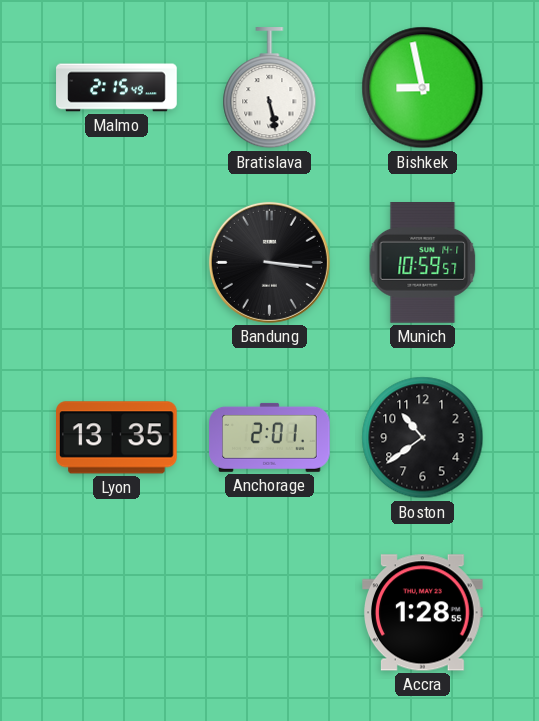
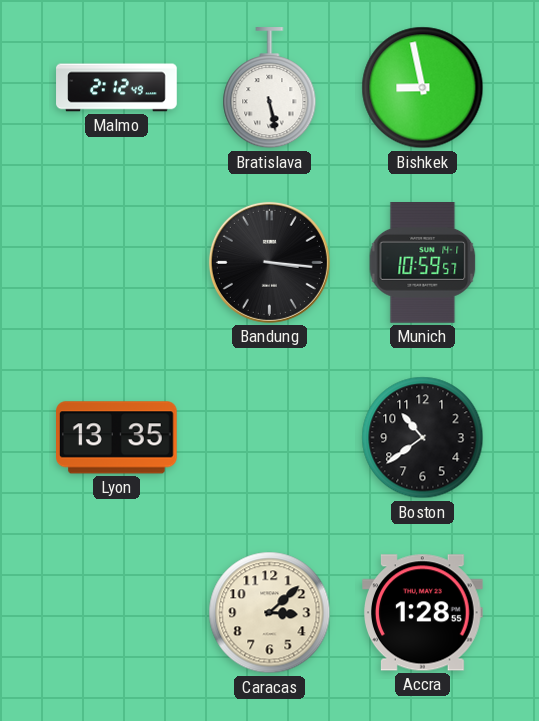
Malmo: 2:15 -> 2:12 (117, 88)
Anchorage: 2:01 -> none (270, 437)
Caracas: none -> 3:08 (270, 613)
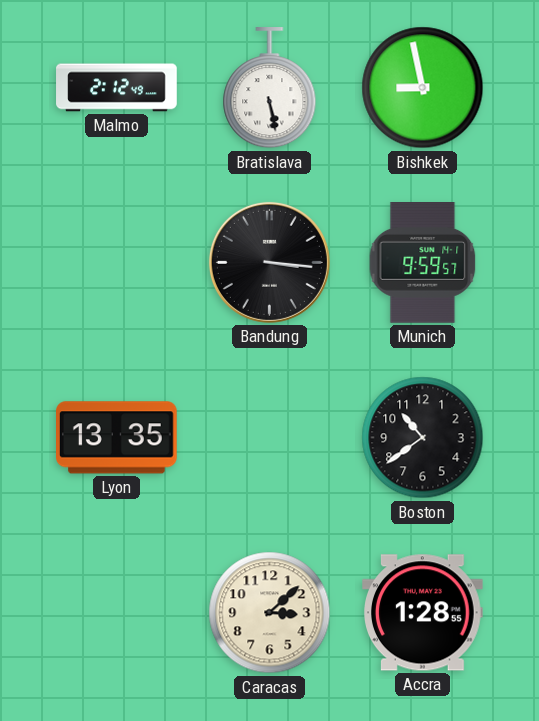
Munich: 10:59 -> 9:59 (423, 263)
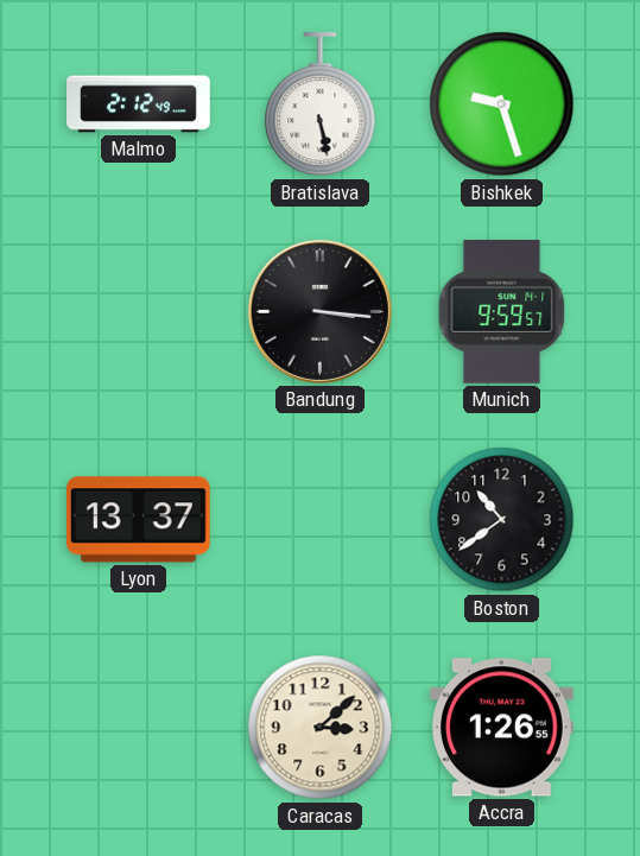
Bishkek: 8:58 -> 9:27 (502, 104)
Lyon: 13:35 -> 13:37 (139, 520)
Accra: 1:28 -> 1:26 (502, 728)
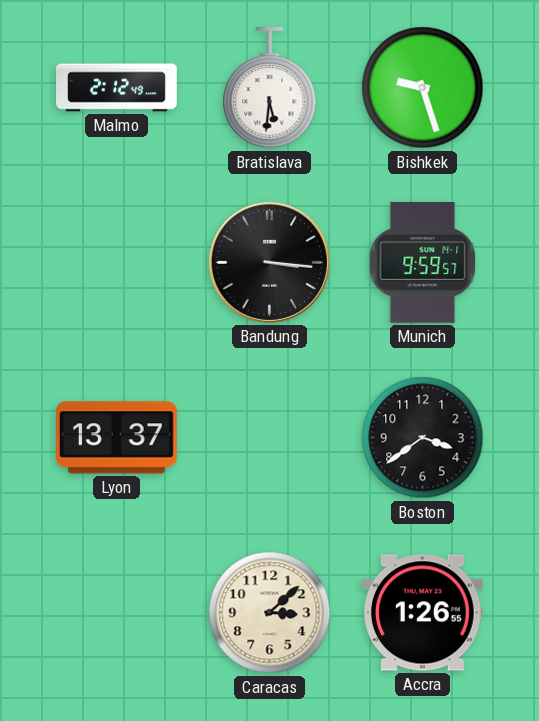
Bratislava: 5:28 -> 5:31 (270, 89)
Boston: 10:39 -> 3:39 (423, 438)
